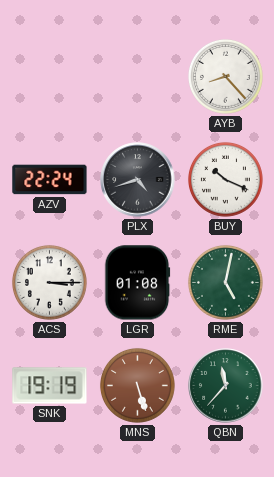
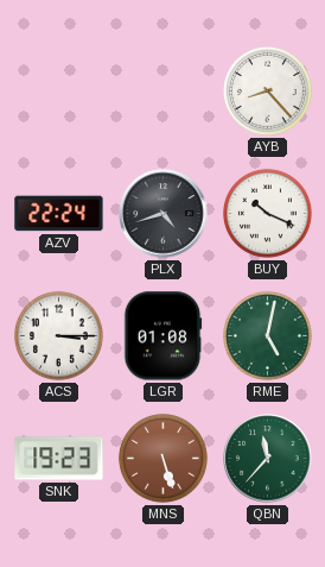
SNK: 19:19 -> 19:23 (59, 459)
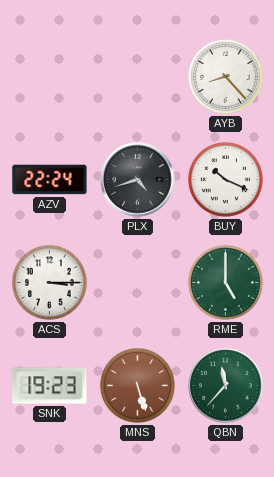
LGR: 01:08 -> none (162, 336)
RME: 5:02 -> 5:00 (225, 282)
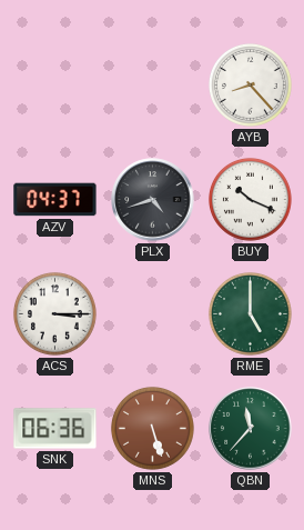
AZV: 22:24 -> 04:37 (55, 200)
SNK: 19:23 -> 06:36 (55, 429)
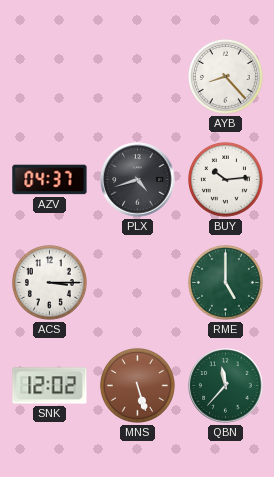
BUY: 10:19 -> 10:14 (225, 179)
SNK: 06:36 -> 12:02 (50, 386)
